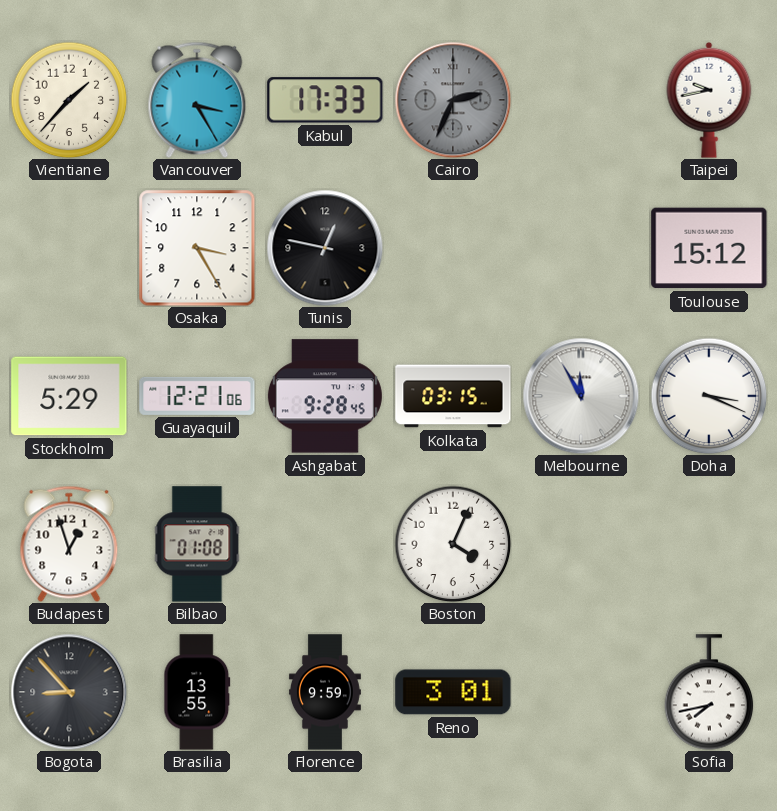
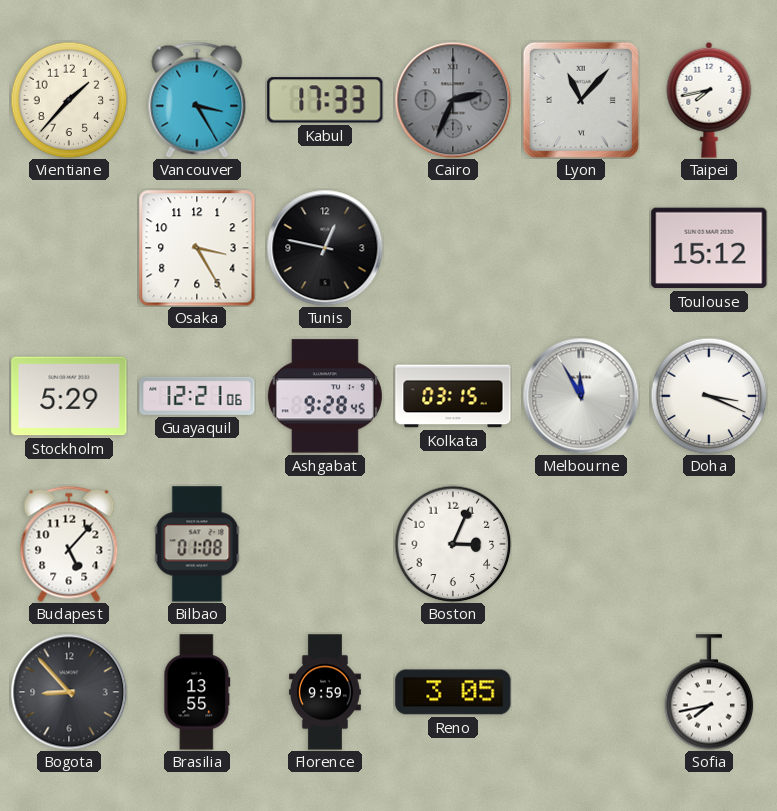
Lyon: none -> 11:07 (581, 100)
Taipei: 9:43 -> 7:43 (709, 100)
Budapest: 12:57 -> 5:07 (69, 544)
Boston: 4:04 -> 3:04 (453, 544)
Reno: 3:01 -> 3:05 (453, 692)
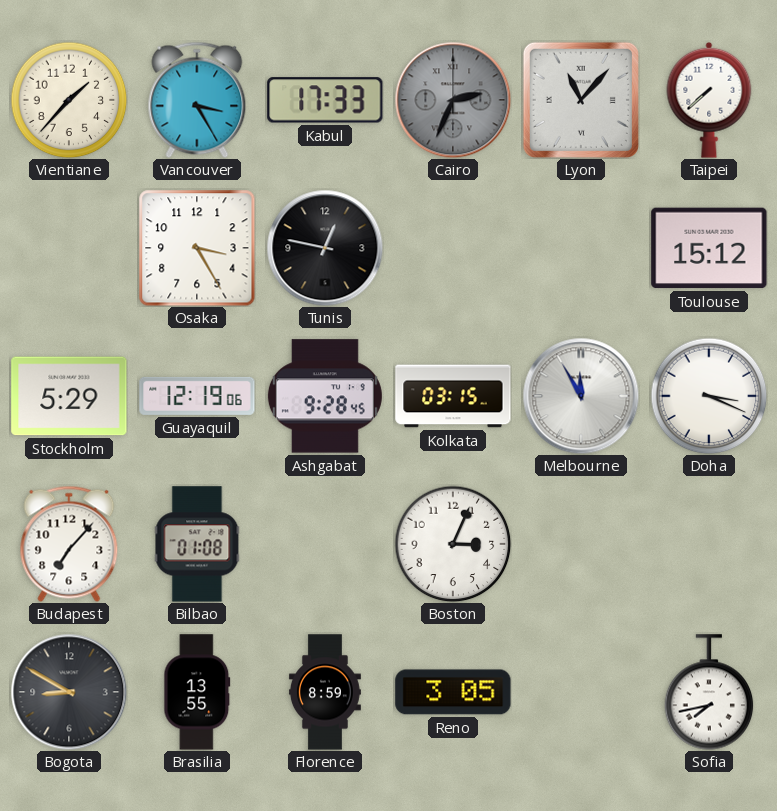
Taipei: 7:43 -> 7:38 (709, 100)
Guayaquil: 12:21 -> 12:19 (197, 396)
Budapest: 5:07 -> 7:07 (69, 544)
Bogota: 8:53 -> 8:50 (69, 692)
Florence: 9:59 -> 8:59 (325, 692)
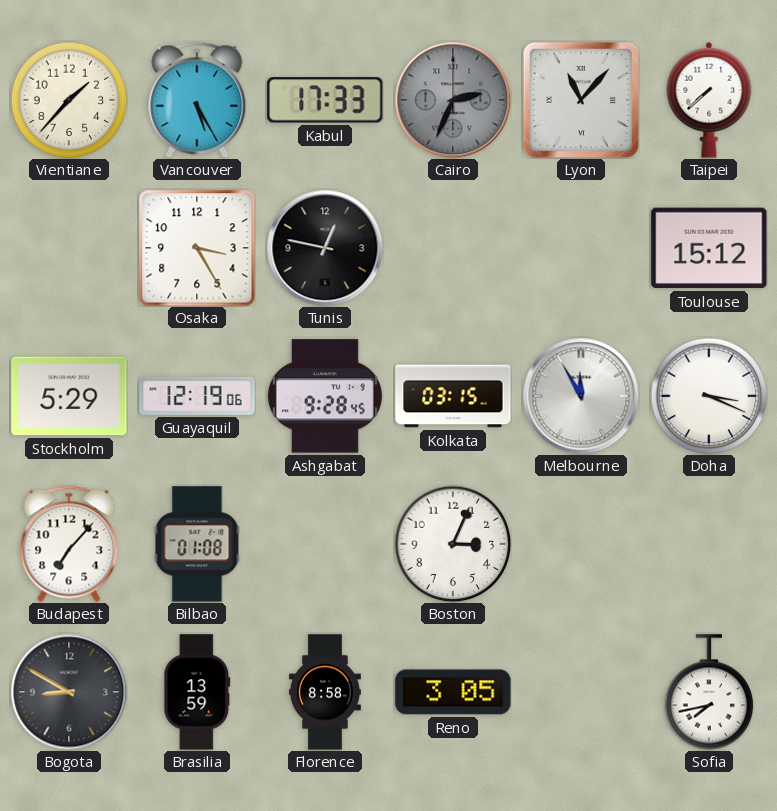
Vancouver: 3:25 -> 5:25 (197, 100)
Brasilia: 13:55 -> 13:59 (197, 692)
Florence: 8:59 -> 8:58 (325, 692)
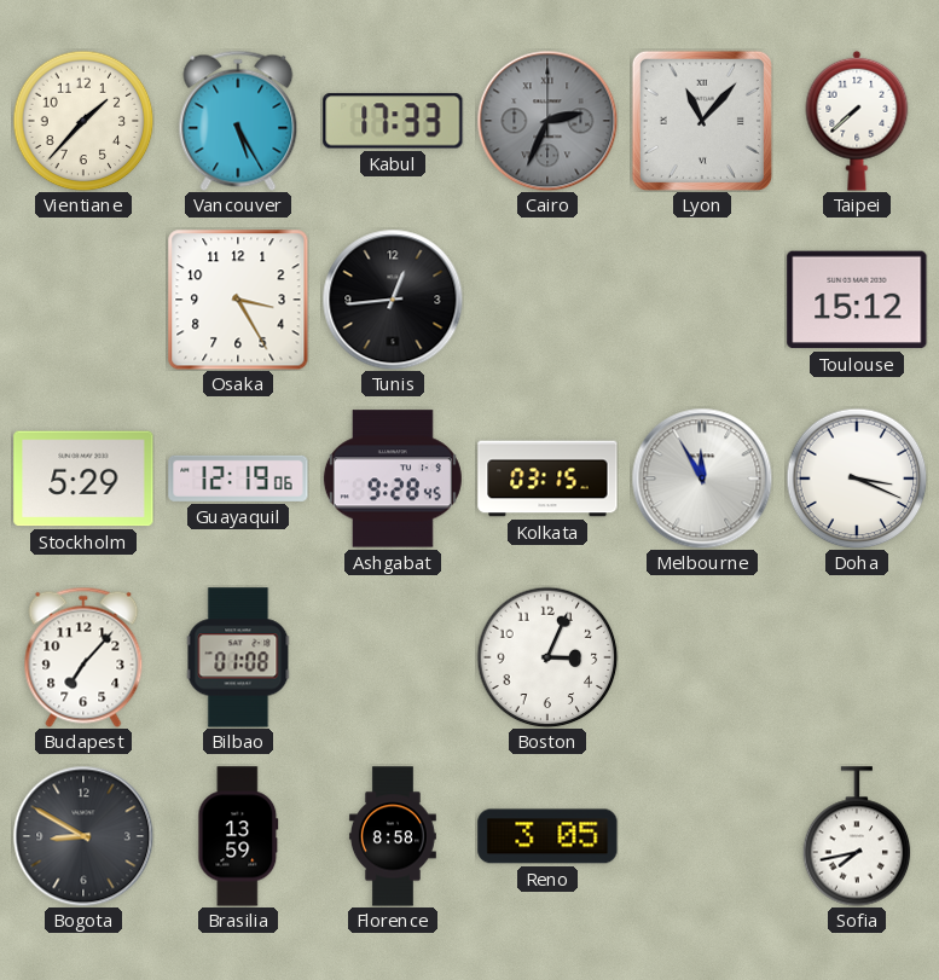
Tunis: 12:47 -> 12:44 (393, 300)
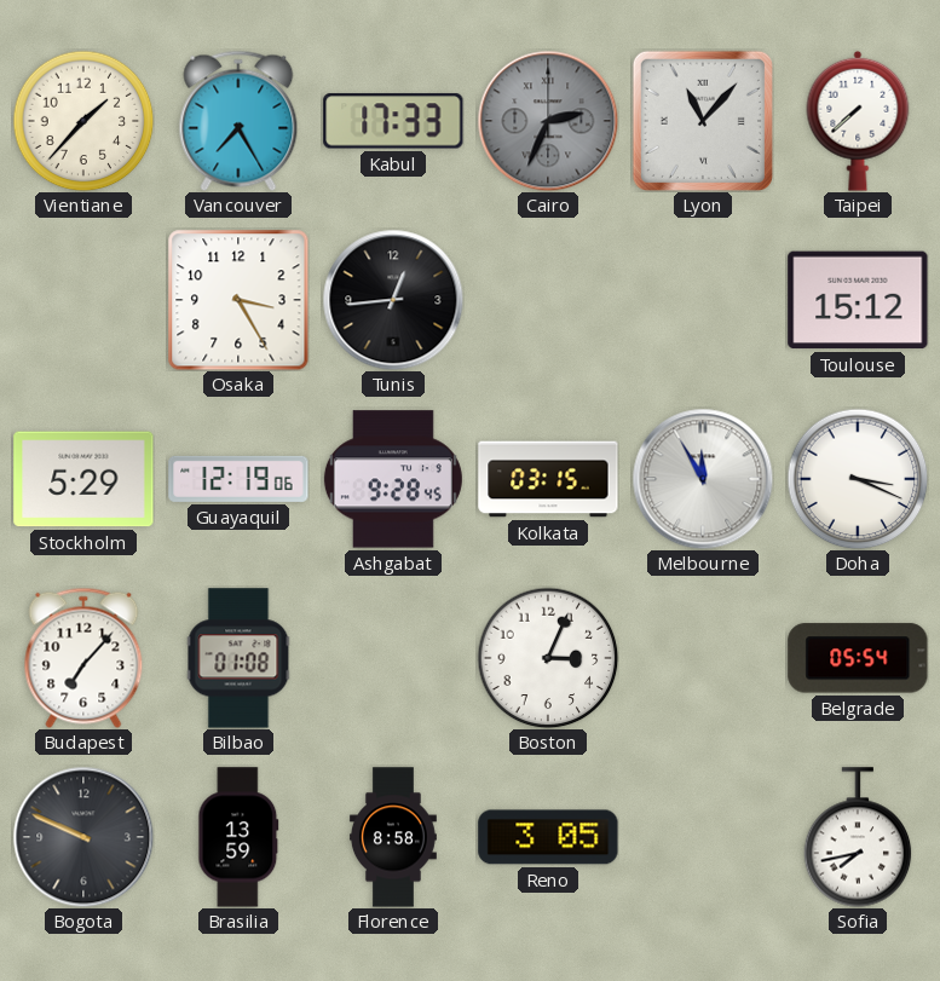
Vancouver: 5:25 -> 7:25 (238, 121)
Belgrade: none -> 05:54 (858, 658)
Bogota: 8:50 -> 9:49 (83, 837)
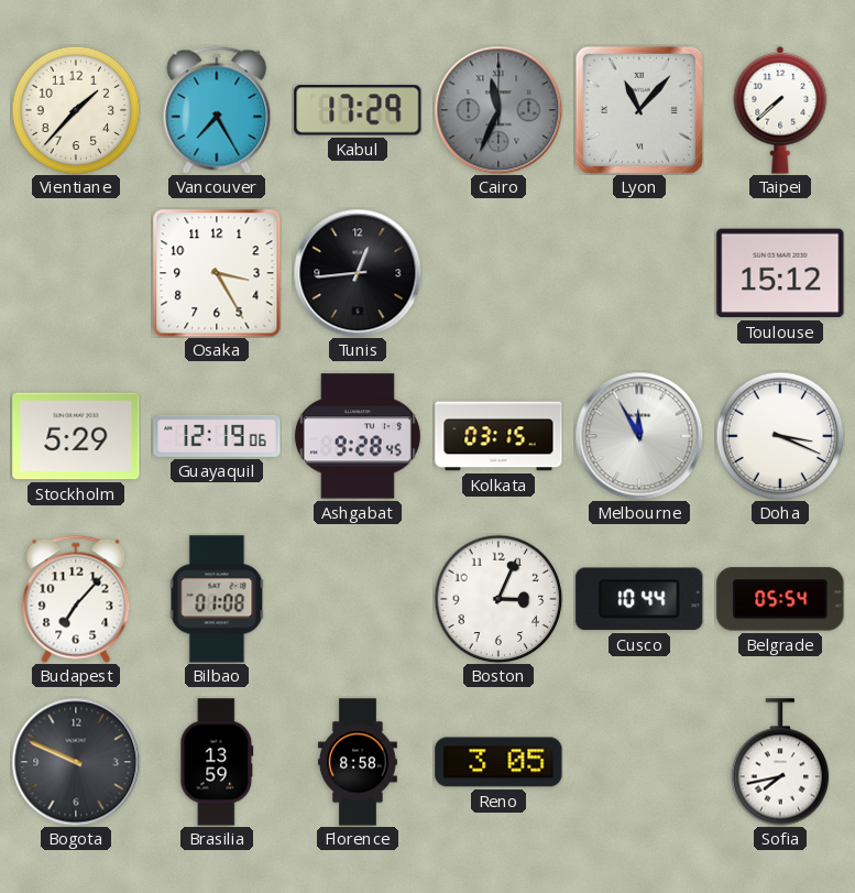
Kabul: 17:33 -> 17:29 (358, 110)
Cairo: 2:34 -> 11:34 (498, 110)
Cusco: none -> 10:44 (639, 599)
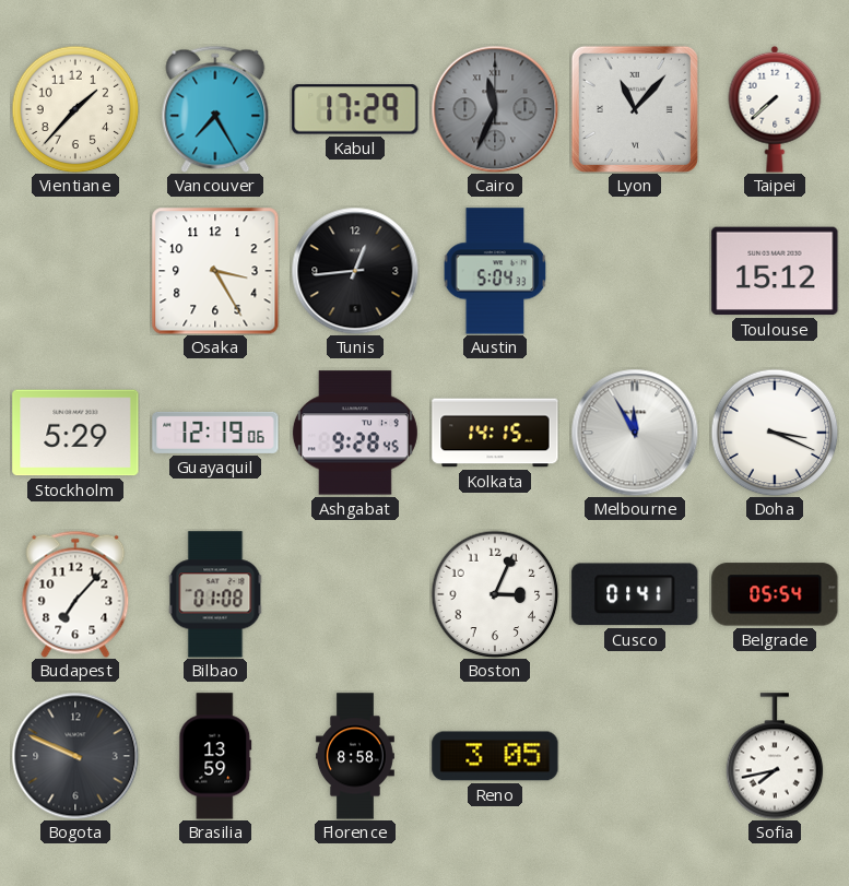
Austin: none -> 5:04 (495, 271)
Kolkata: 03:15 -> 14:15 (495, 433)
Cusco: 10:44 -> 01:41 (635, 594)
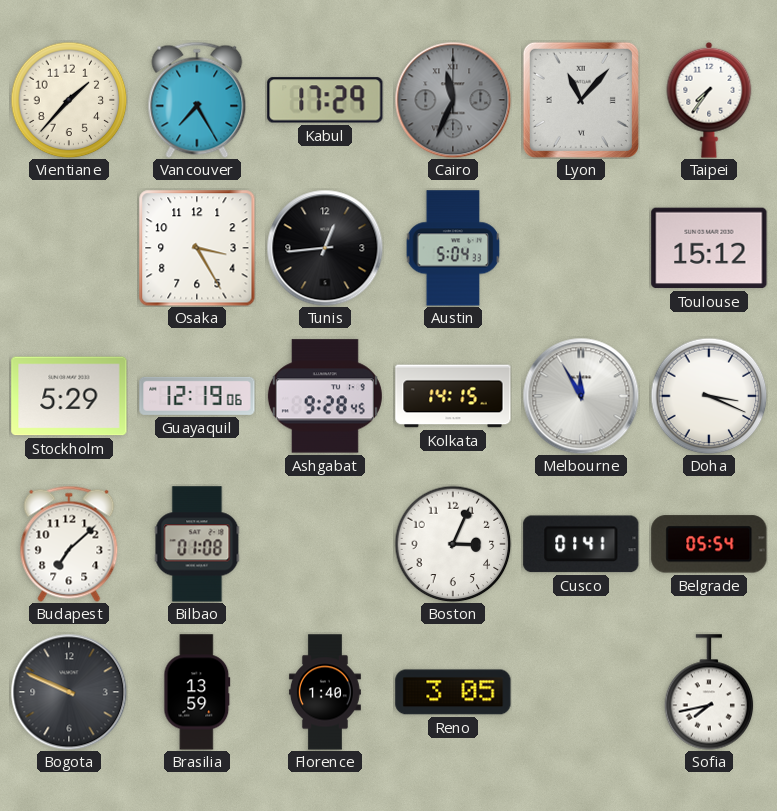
Taipei: 7:38 -> 7:36 (709, 100)
Budapest: 7:07 -> 7:08 (69, 544)
Florence: 8:58 -> 1:40 (325, 692)
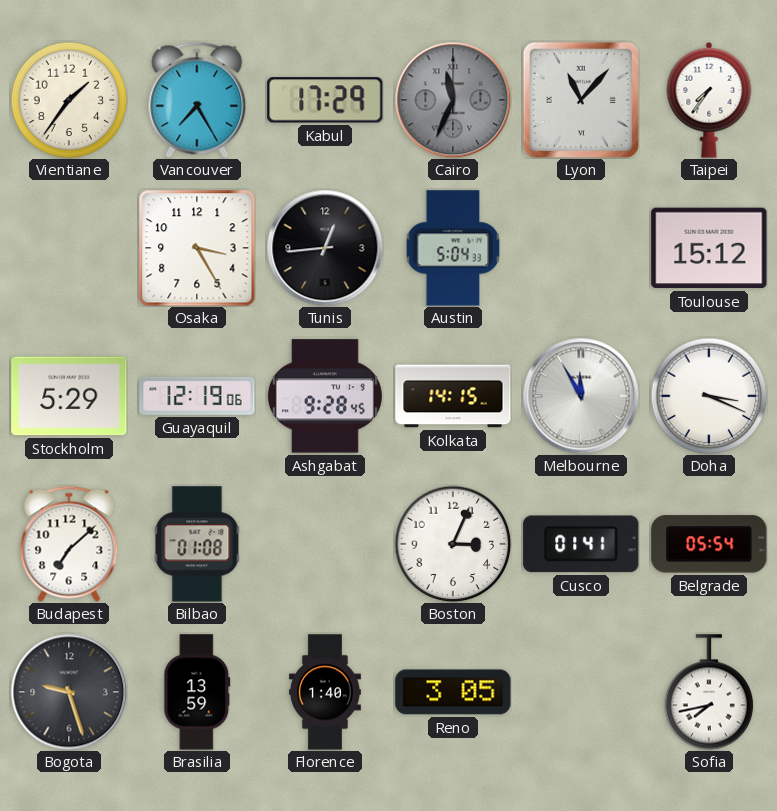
Vientiane: 1:37 -> 1:36 (69, 100)
Bogota: 9:49 -> 9:27 (69, 692)
